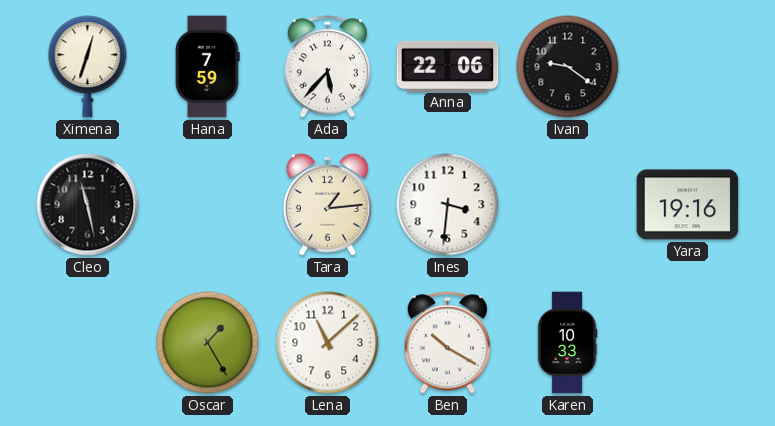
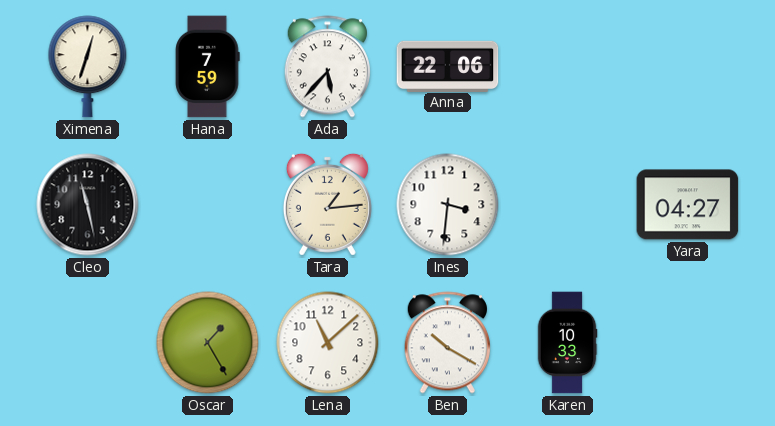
Ivan: 9:21 -> none (568, 67)
Yara: 19:16 -> 04:27 (688, 205)
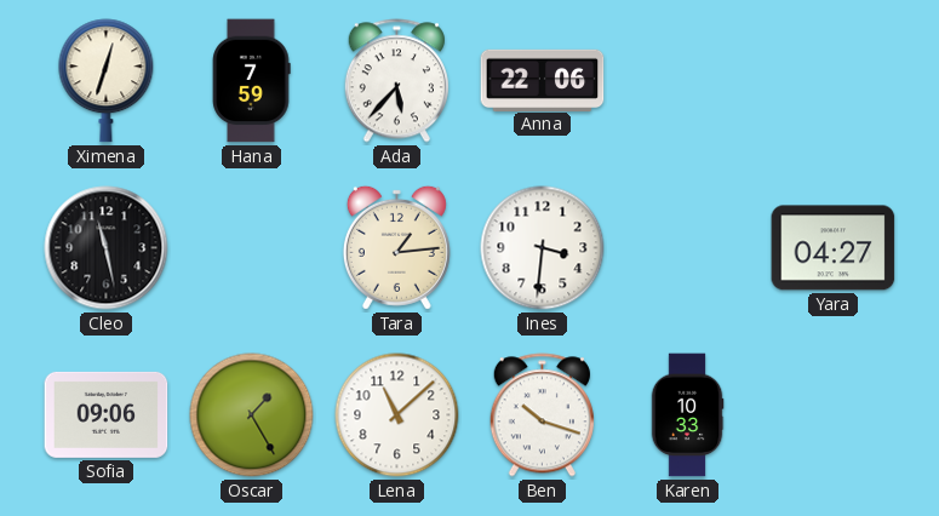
Sofia: none -> 09:06 (107, 414)
Ben: 10:20 -> 10:18 (542, 415)
